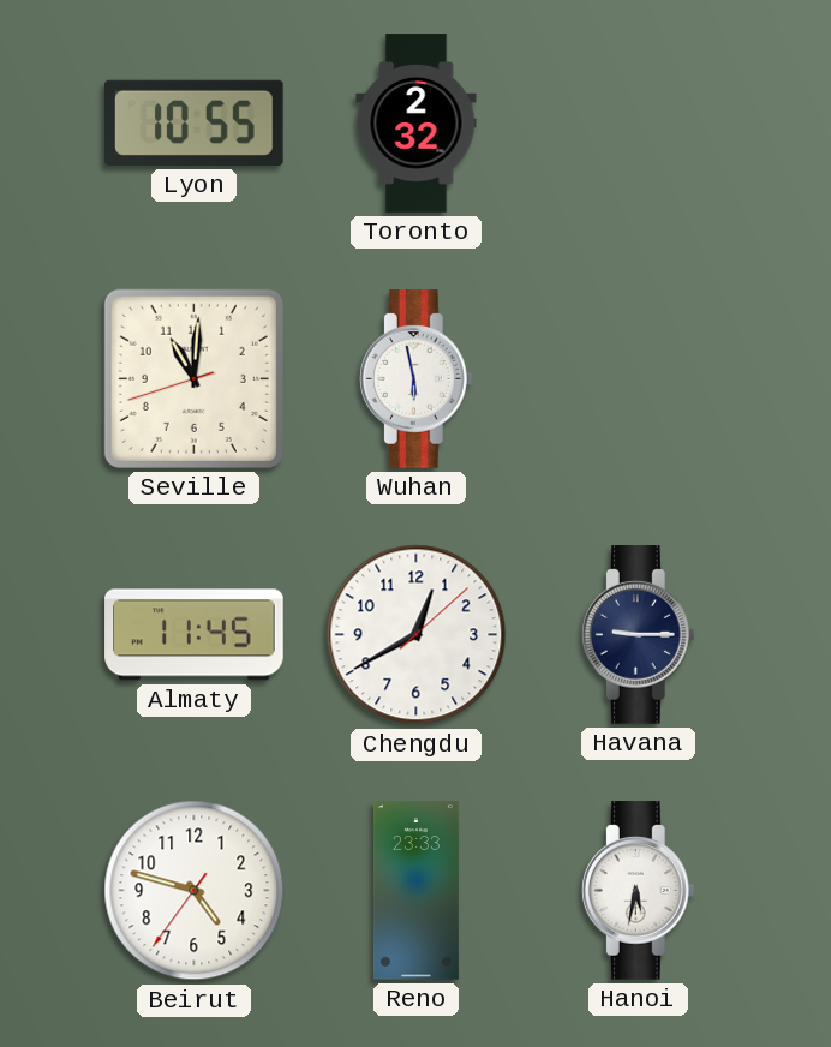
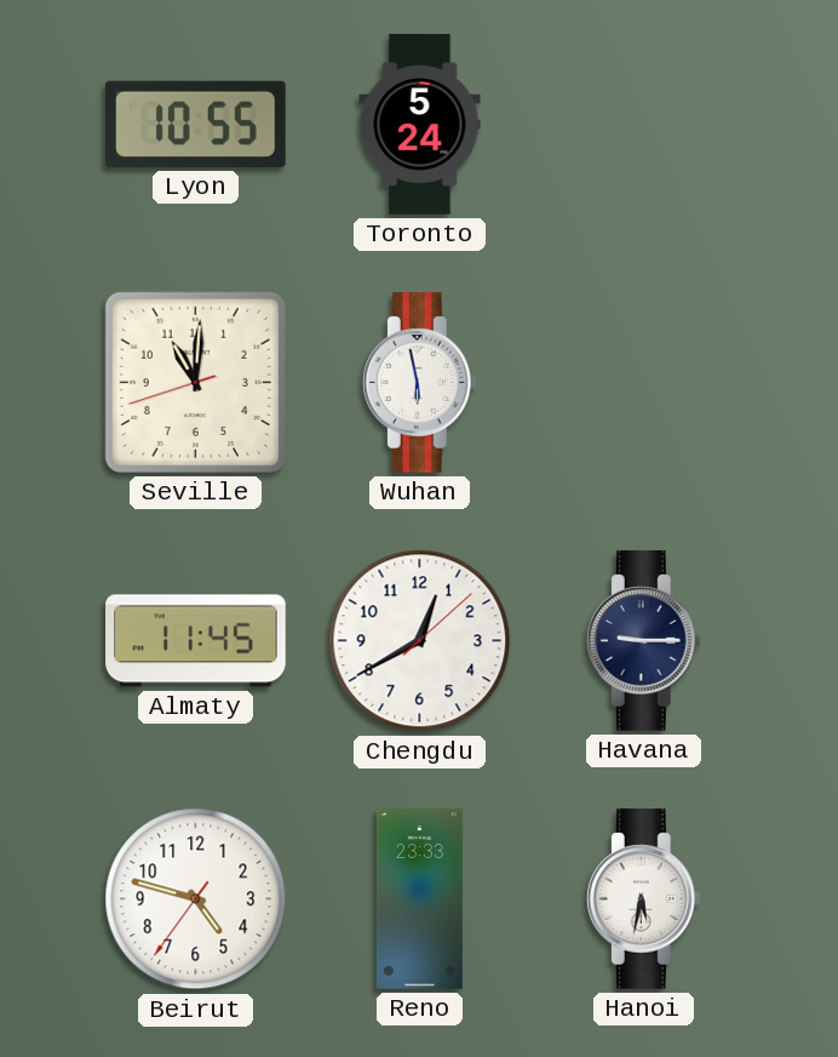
Toronto: 2:32 -> 5:24 (420, 125)
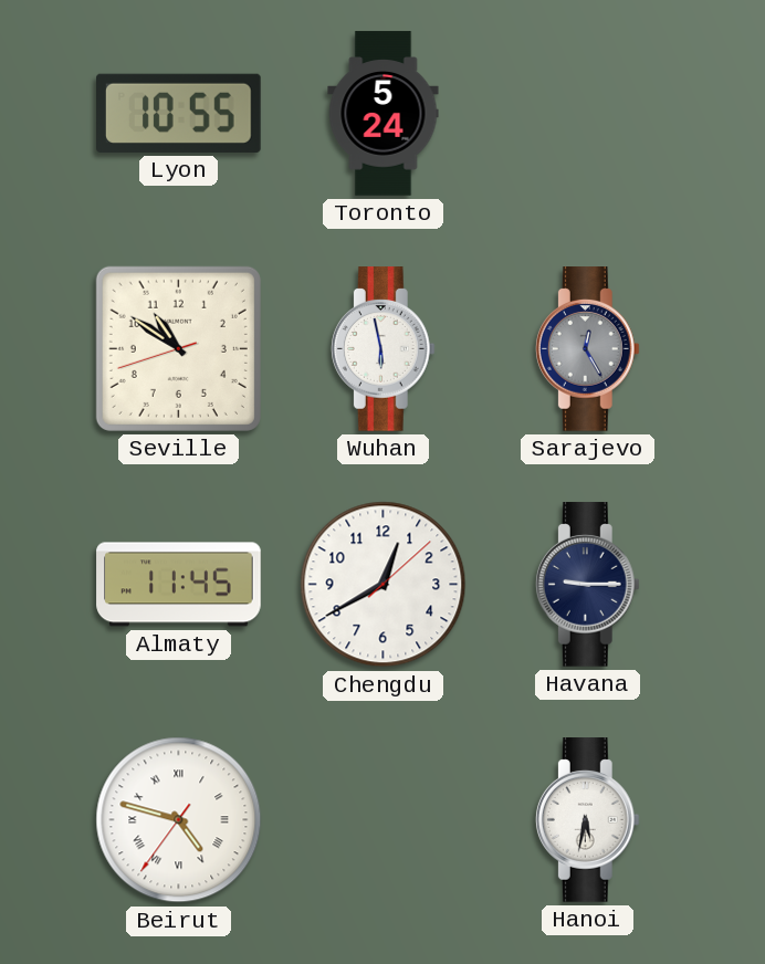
Seville: 11:00 -> 10:50 (178, 348)
Sarajevo: none -> 12:25 (587, 349)
Beirut numerals: Arabic -> Roman (179, 820)
Reno: 23:33 -> none (419, 899)
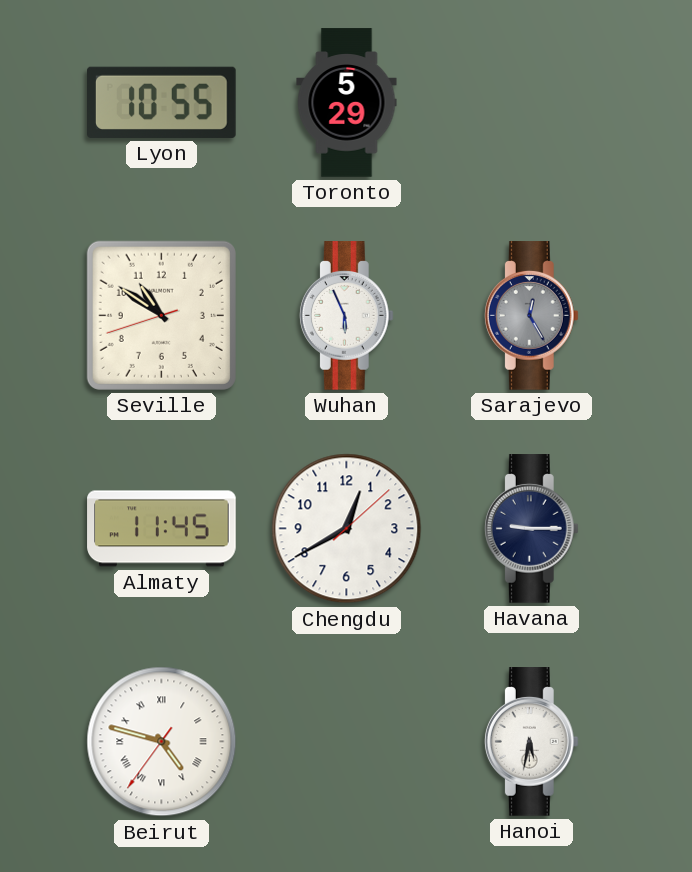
Toronto: 5:24 -> 5:29 (347, 103)
Wuhan: 5:58 -> 5:56 (346, 316)
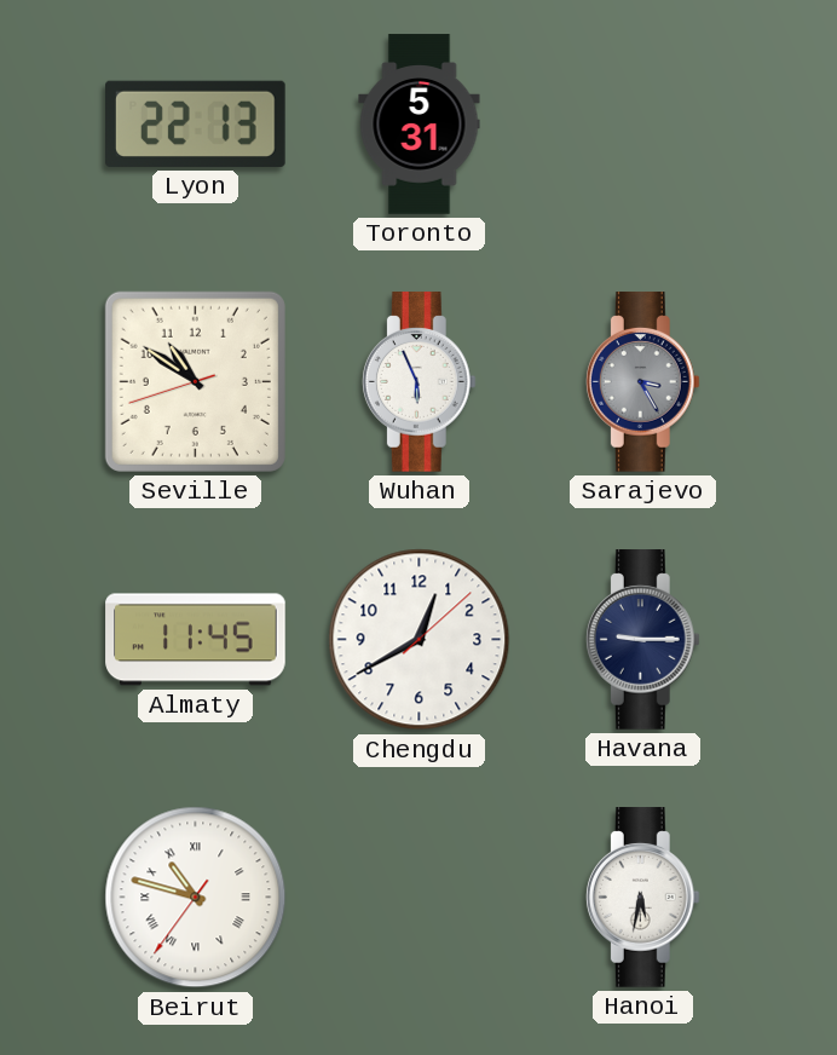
Lyon: 10:55 -> 22:13 (196, 123)
Toronto: 5:29 -> 5:31 (420, 125)
Sarajevo: 12:25 -> 3:25 (642, 382)
Beirut: 4:47 -> 10:47 (196, 898)
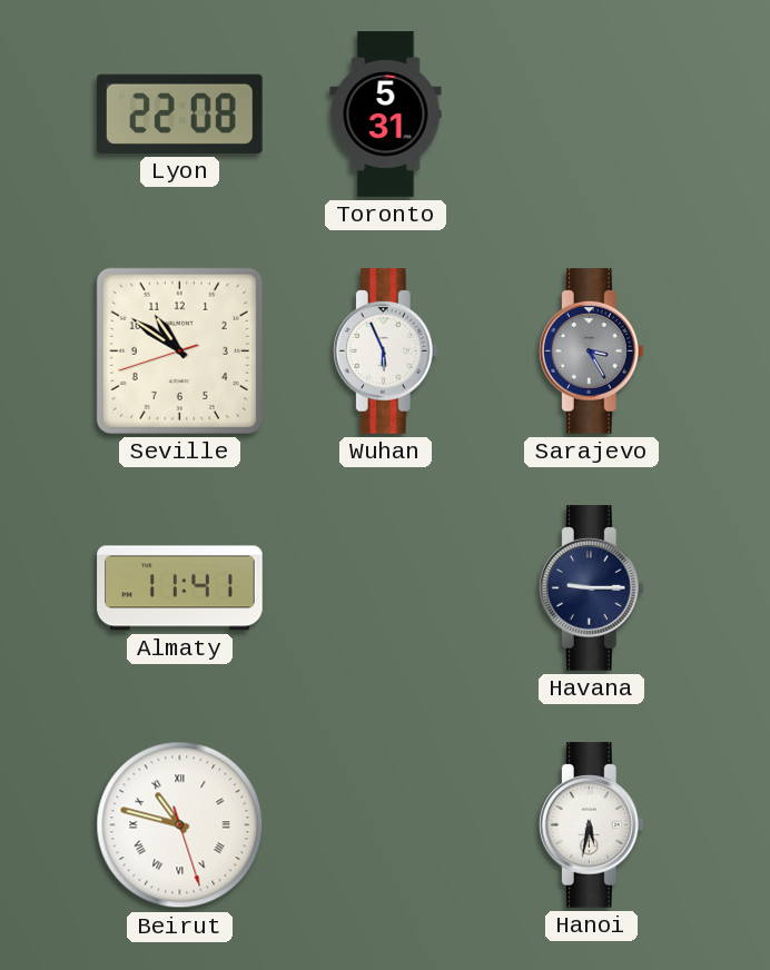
Lyon: 22:13 -> 22:08 (180, 113)
Almaty: 11:45 -> 11:41 (180, 588)
Chengdu: 12:40 -> none (420, 640)
Beirut: 10:47:36 -> 10:47:27 (180, 825)
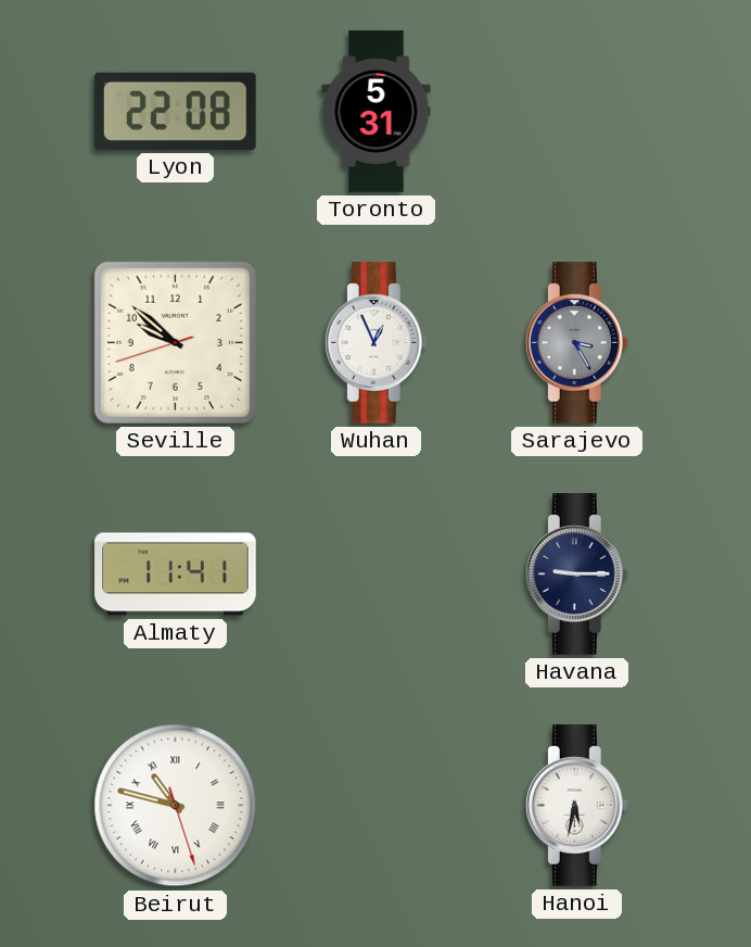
Seville: 10:50 -> 9:51 (175, 342)
Wuhan: 5:56 -> 12:56 (375, 343)
